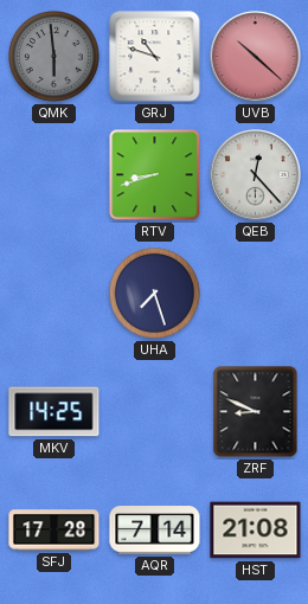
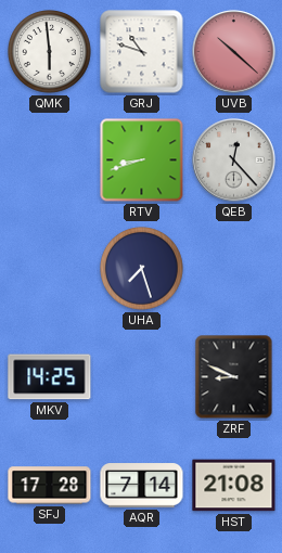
QMK dial: grey -> white (50, 52)
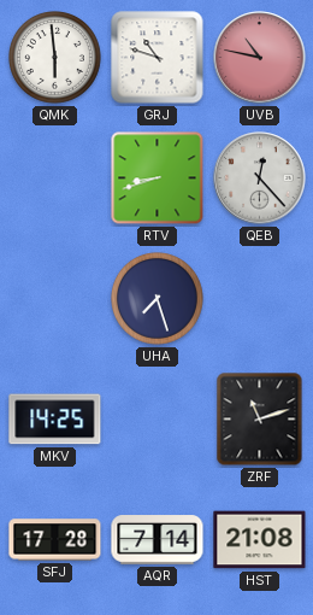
UVB: 10:22 -> 10:47 (260, 58)
ZRF: 8:49 -> 11:12 (260, 420)
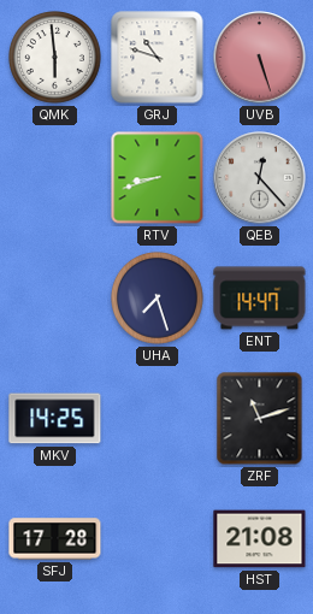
UVB: 10:47 -> 5:27 (260, 58)
ENT: none -> 14:47 (260, 299)
AQR: 7:14 -> none (158, 540)
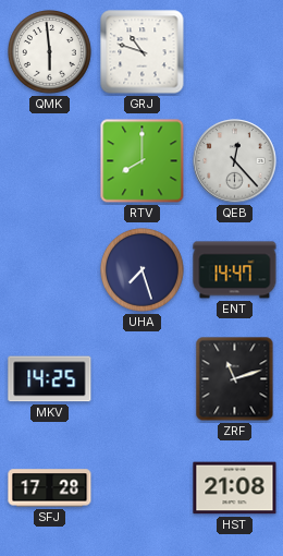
UVB: 5:27 -> none (260, 58)
RTV: 8:42 -> 8:00 (143, 161)
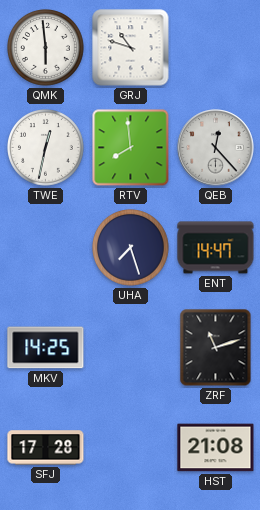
TWE: none -> 12:32 (46, 148)
RTV: 8:00 -> 7:59 (131, 148)
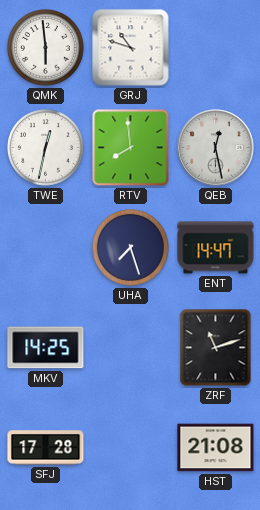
QEB: 12:23 -> 12:28 (216, 148)
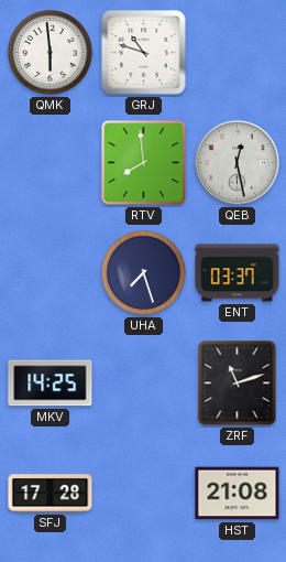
TWE: 12:32 -> none (46, 148)
ENT: 14:47 -> 03:37 (238, 273)
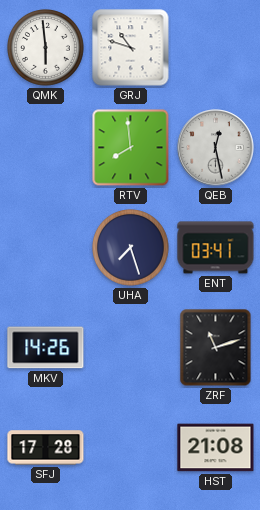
ENT: 03:37 -> 03:41 (216, 248)
MKV: 14:25 -> 14:26 (46, 348)
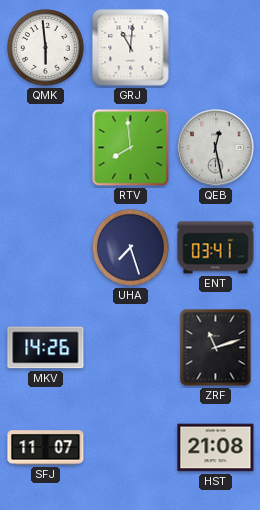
GRJ: 10:48 -> 11:01 (131, 48)
SFJ: 17:28 -> 11:07 (46, 448)
